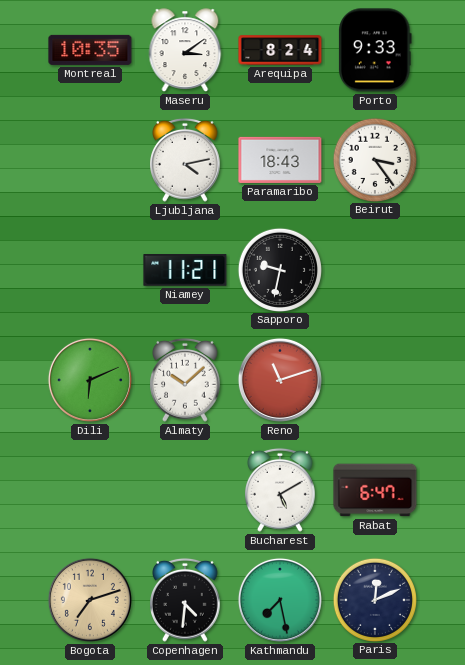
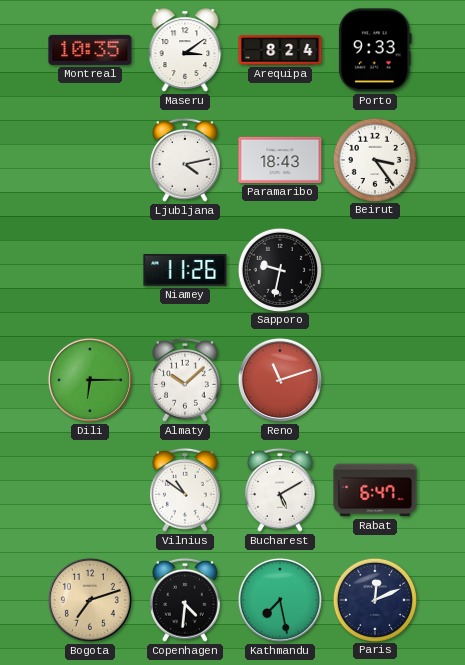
Niamey: 11:21 -> 11:26 (185, 270)
Dili: 6:11 -> 6:15 (90, 380)
Vilnius: none -> 10:51 (186, 490)
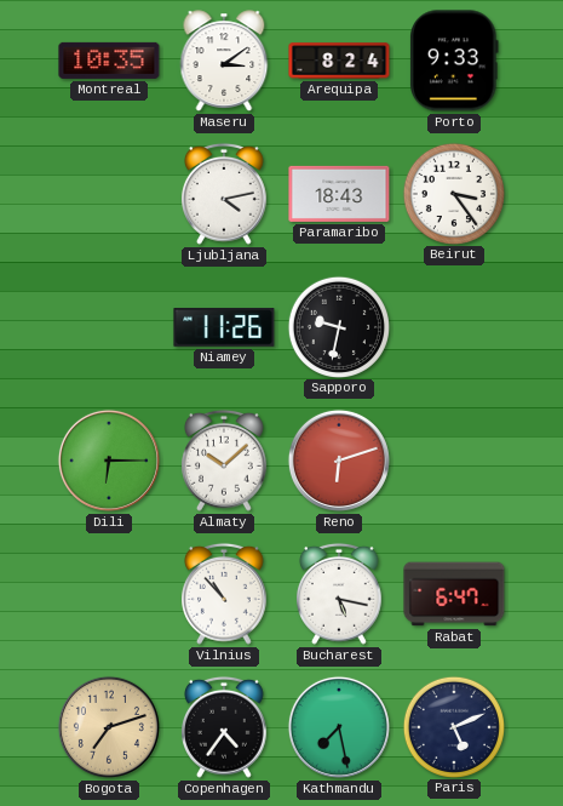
Reno: 11:12 -> 6:12 (339, 461)
Vilnius: 10:51 -> 10:53 (225, 594)
Bucharest: 5:10 -> 5:17 (340, 594)
Copenhagen: 4:31 -> 4:36 (225, 727)
Paris: 12:11 -> 5:11 (453, 726)
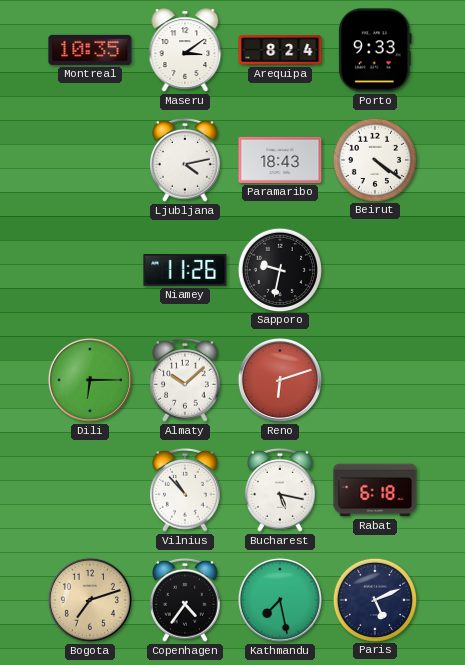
Beirut: 3:24 -> 4:21 (374, 159)
Rabat: 6:47 -> 6:18 (375, 490)
